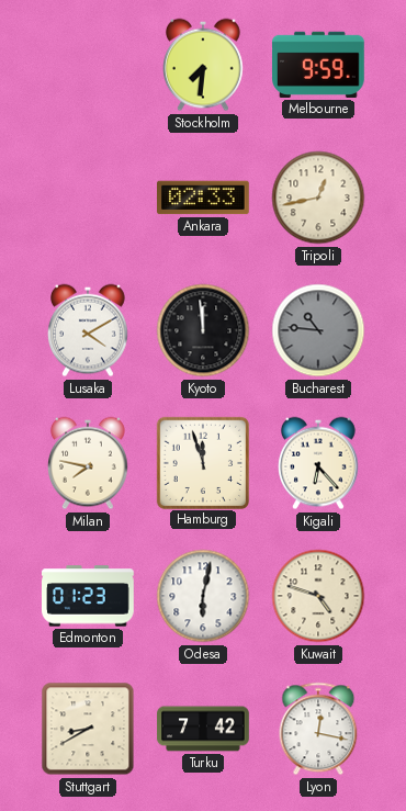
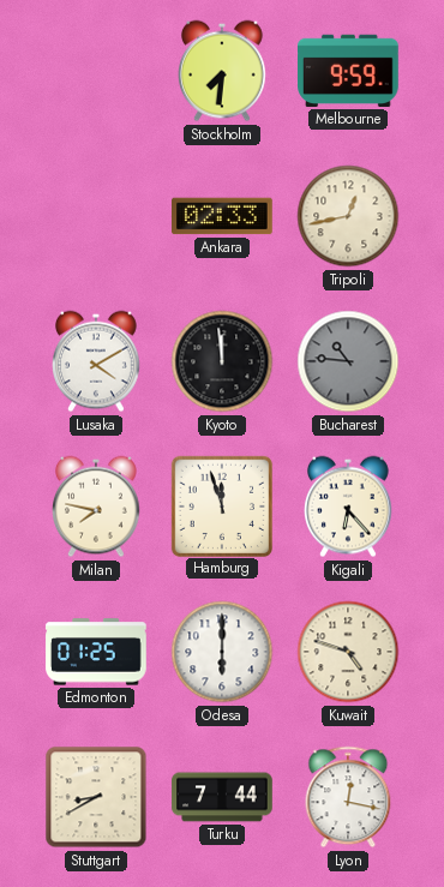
Edmonton: 01:23 -> 01:25 (96, 652)
Odesa: 6:02 -> 6:00 (222, 652)
Turku: 7:42 -> 7:44 (222, 797)
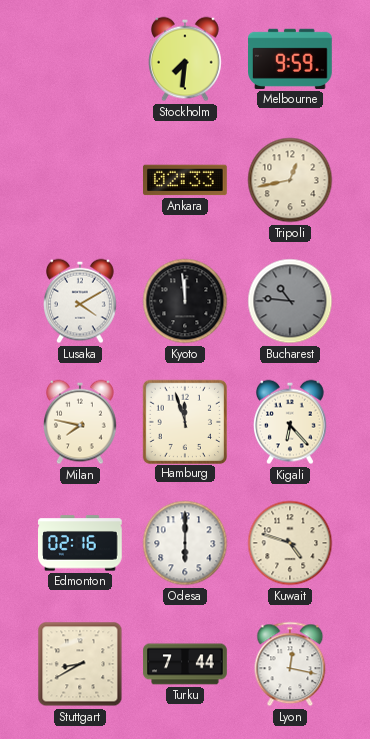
Edmonton: 01:25 -> 02:16 (80, 543)
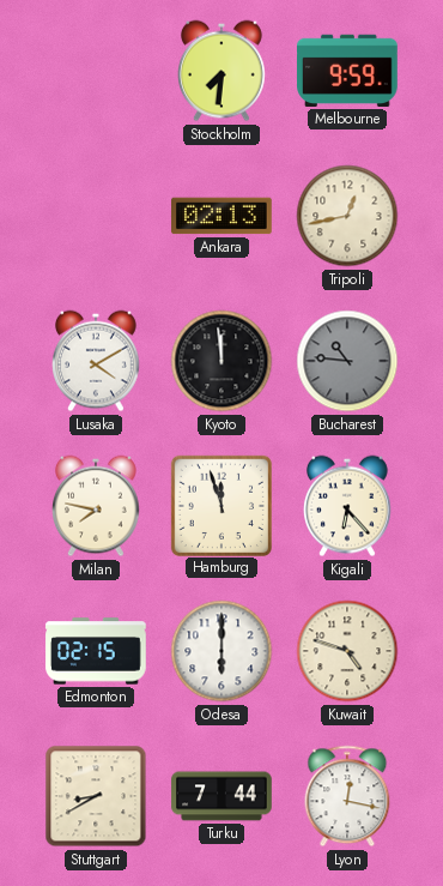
Ankara: 02:33 -> 02:13 (223, 216)
Edmonton: 02:16 -> 02:15 (96, 651)
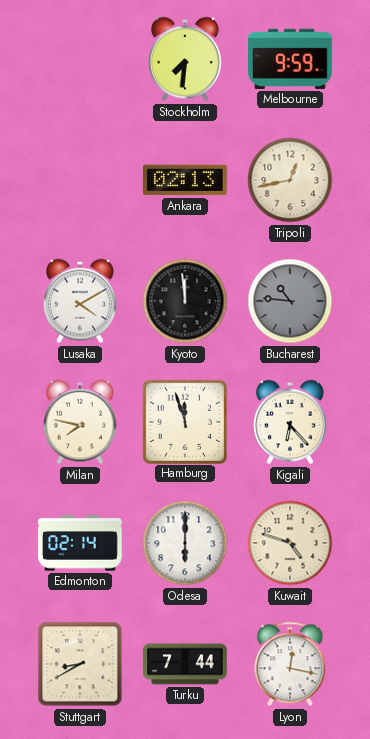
Edmonton: 02:15 -> 02:14 (80, 543)
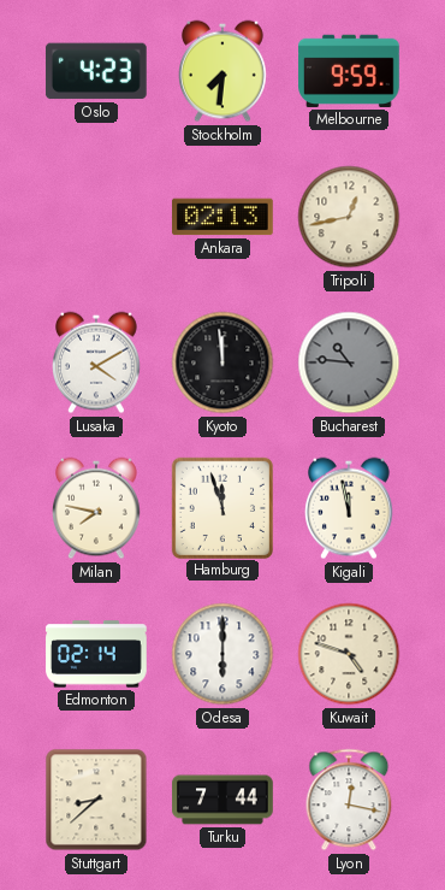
Oslo: none -> 4:23 (96, 71)
Kigali: 6:23 -> 11:58 (350, 508)
Stuttgart: 8:40 -> 8:38 (96, 800)
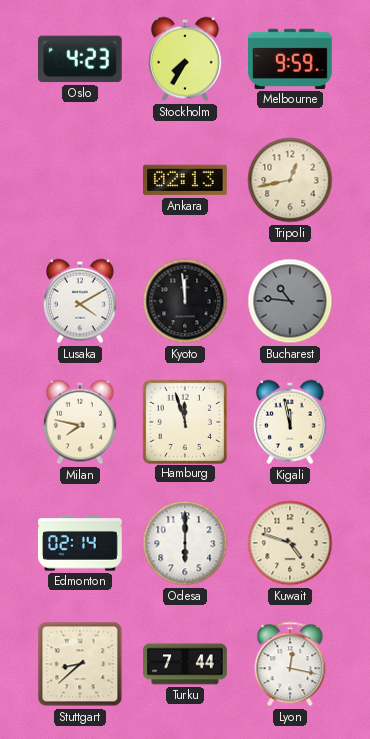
Stockholm: 7:31 -> 7:35 (186, 59)
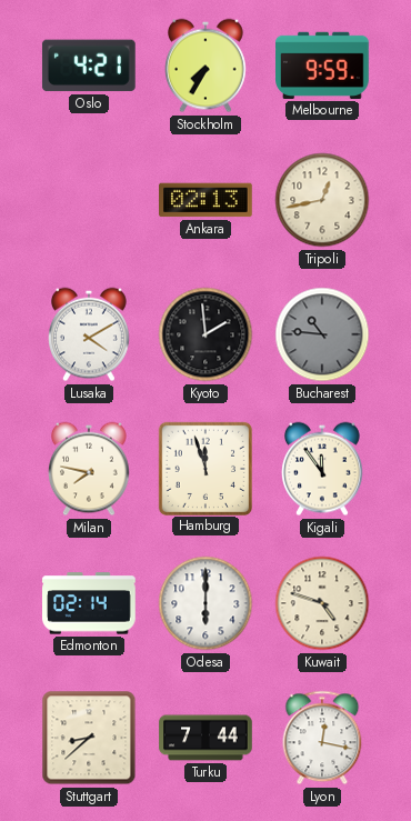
Oslo: 4:23 -> 4:21 (89, 66)
Kyoto: 11:59 -> 1:59 (205, 334)
Kigali: 11:58 -> 11:54 (323, 469)
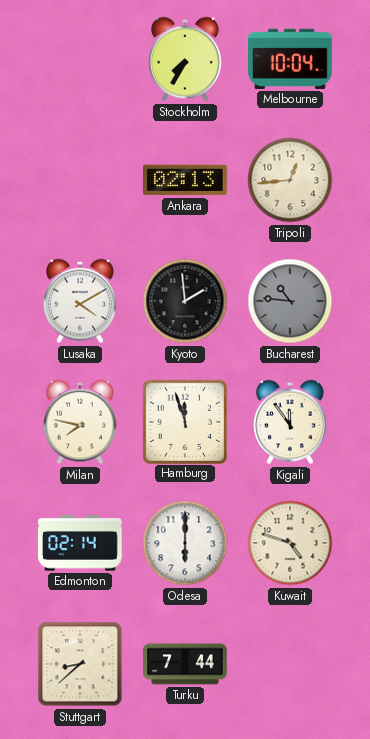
Oslo: 4:21 -> none (89, 66)
Melbourne: 9:59 -> 10:04 (291, 59)
Tripoli: 12:43 -> 12:44 (290, 180)
Lyon: 12:17 -> none (322, 738)
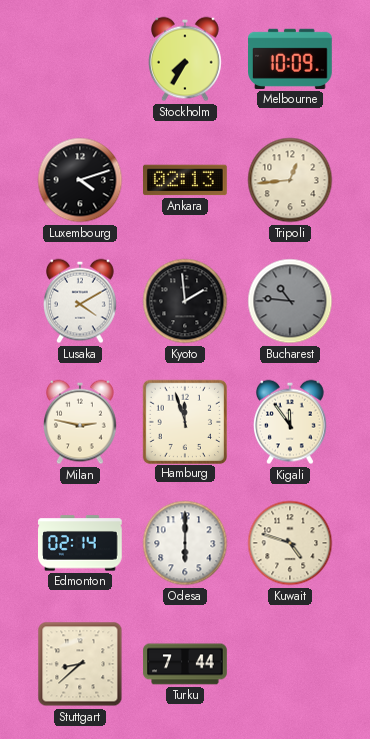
Melbourne: 10:04 -> 10:09 (291, 59)
Luxembourg: none -> 4:12 (80, 180)
Milan: 7:47 -> 2:47 (81, 422)
